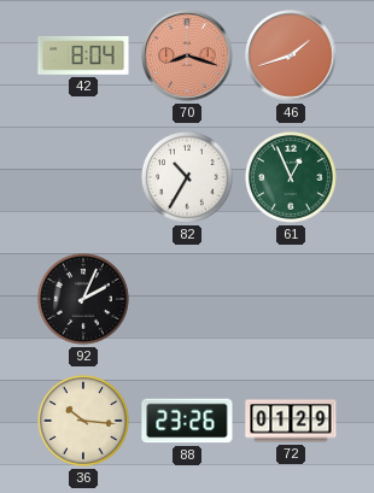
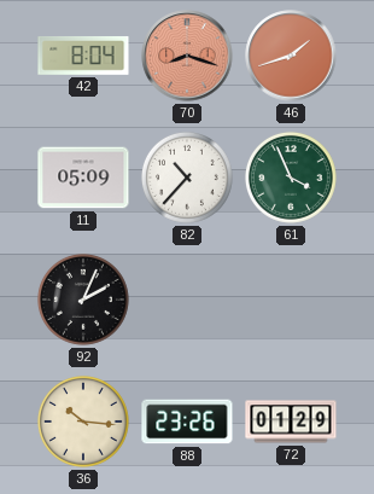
11: none -> 05:09 (83, 178)
82: 10:35 -> 10:37 (187, 178)
61: 12:56 -> 3:56 (291, 178)
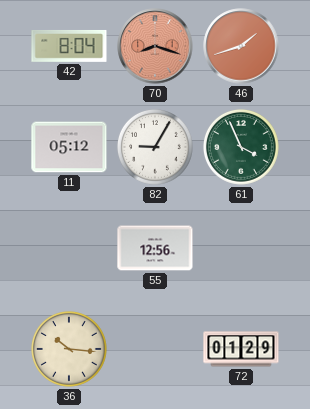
11: 05:09 -> 05:12 (69, 147)
82: 10:37 -> 9:05 (155, 147)
92: 2:04 -> none (83, 300)
55: none -> 12:56 (155, 248)
88: 23:26 -> none (187, 422)
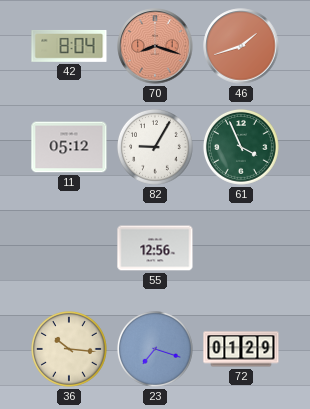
23: none -> 7:18 (155, 349)
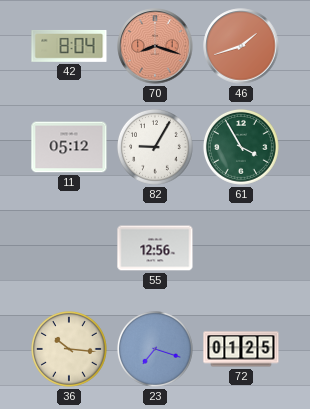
61: 3:56 -> 3:55 (241, 147)
72: 01:29 -> 01:25 (241, 349)
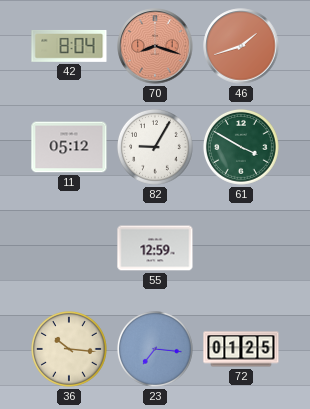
61: 3:55 -> 3:50 (241, 147)
55: 12:56 -> 12:59 (155, 248)
23: 7:18 -> 7:16 (155, 349)
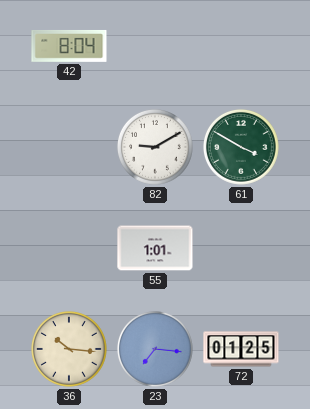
70: 8:18 -> none (155, 46)
46: 1:42 -> none (241, 46)
11: 05:12 -> none (69, 147)
82: 9:05 -> 9:10 (155, 147)
55: 12:59 -> 1:01 (155, 248)
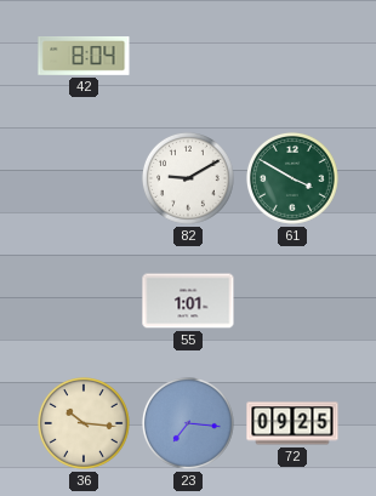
72: 01:25 -> 09:25 (292, 423)
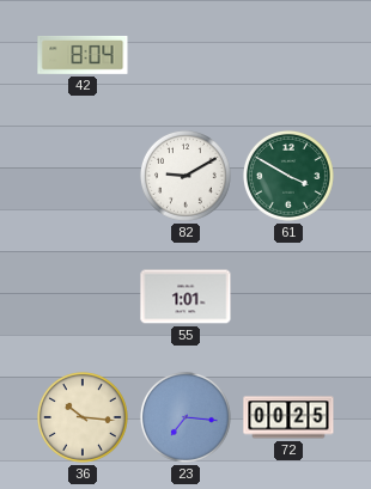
72: 09:25 -> 00:25 (288, 417)
